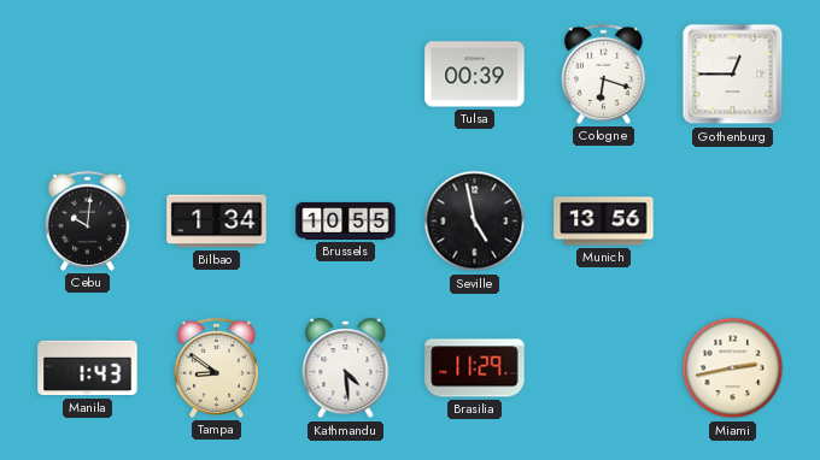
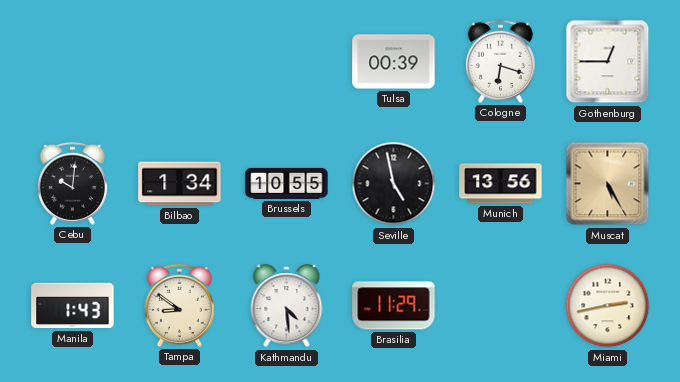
Muscat: none -> 5:25 (608, 184)
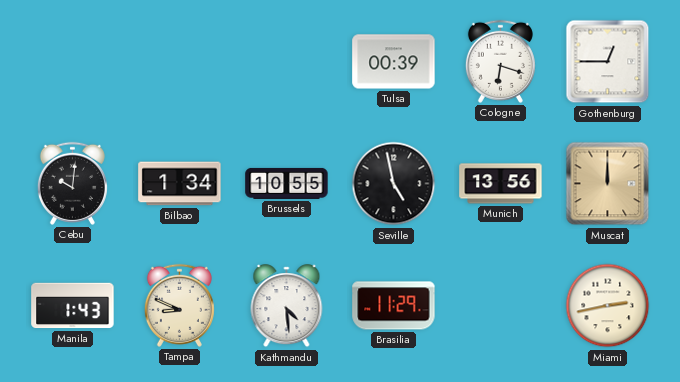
Muscat: 5:25 -> 12:00 (608, 184)
Tampa: 8:51 -> 8:49 (179, 305)
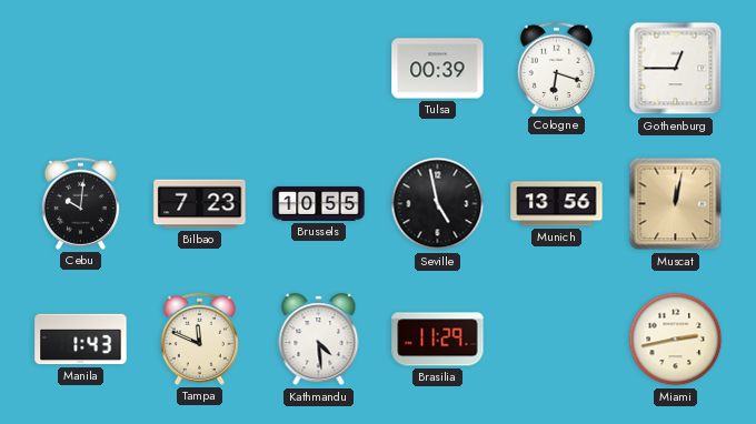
Bilbao: 1:34 -> 7:23 (200, 204)
Muscat: 12:00 -> 12:02 (676, 204)
Tampa: 8:49 -> 11:49 (199, 339)
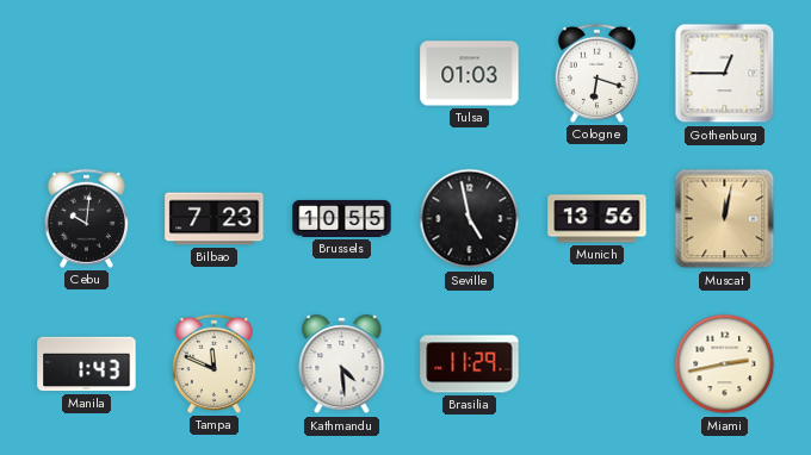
Tulsa: 00:39 -> 01:03 (470, 74)
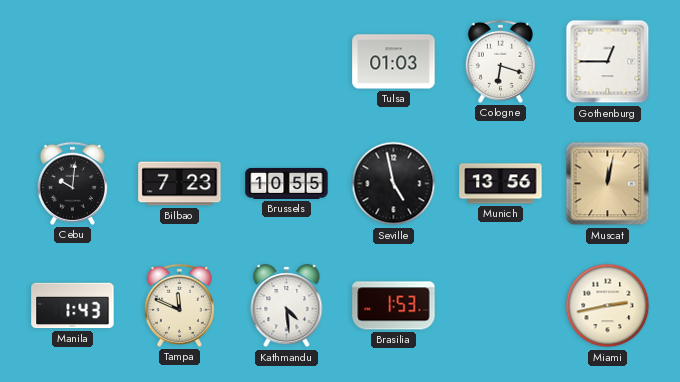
Brasilia: 11:29 -> 1:53 (394, 306)
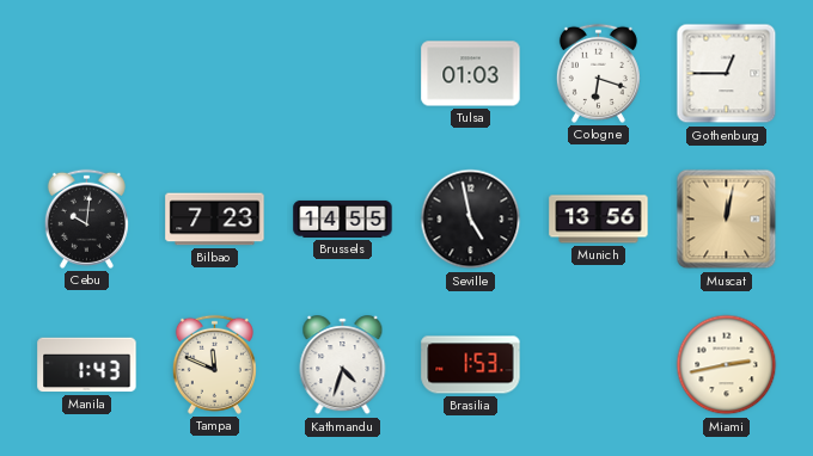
Brussels: 10:55 -> 14:55 (343, 218)
Kathmandu: 4:29 -> 4:33 (343, 365)
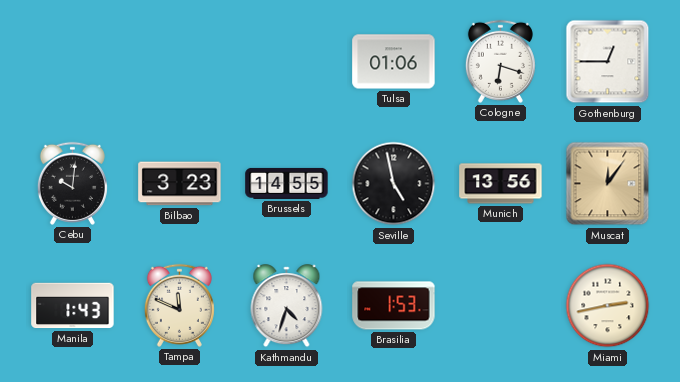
Tulsa: 01:03 -> 01:06 (394, 62)
Bilbao: 7:23 -> 3:23 (180, 184)
Muscat: 12:02 -> 12:06 (608, 184)
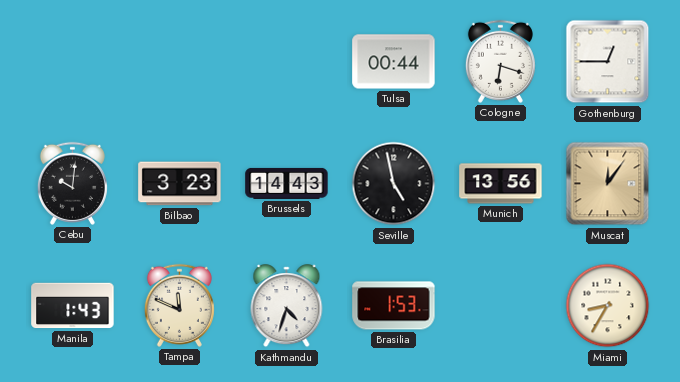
Tulsa: 01:06 -> 00:44 (394, 62)
Brussels: 14:55 -> 14:43 (287, 183)
Miami: 2:43 -> 8:35 (608, 306)
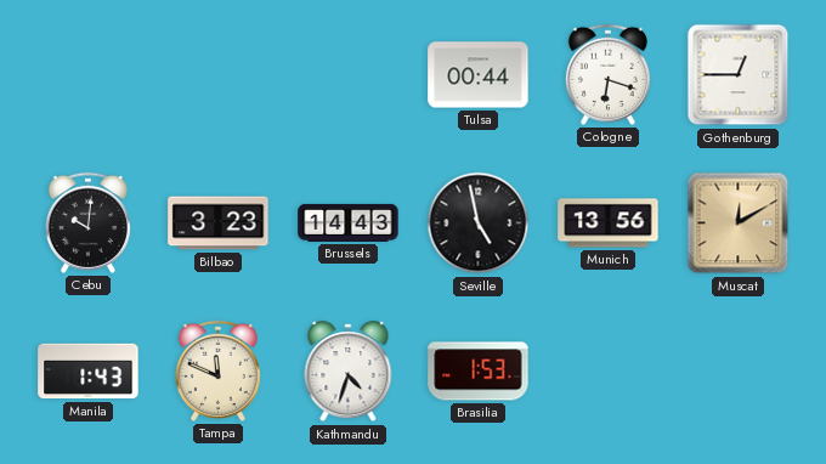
Muscat: 12:06 -> 12:10 (739, 223)
Miami: 8:35 -> none (608, 306)
